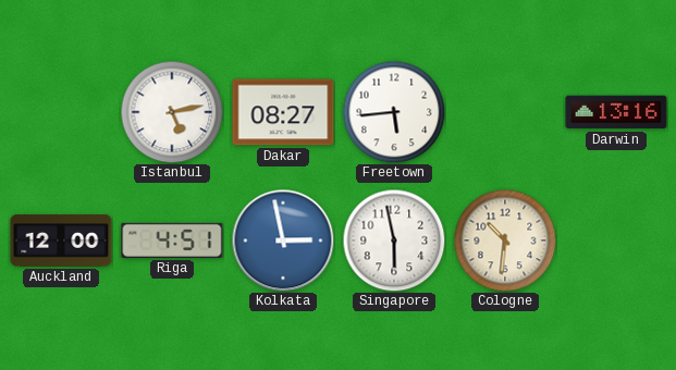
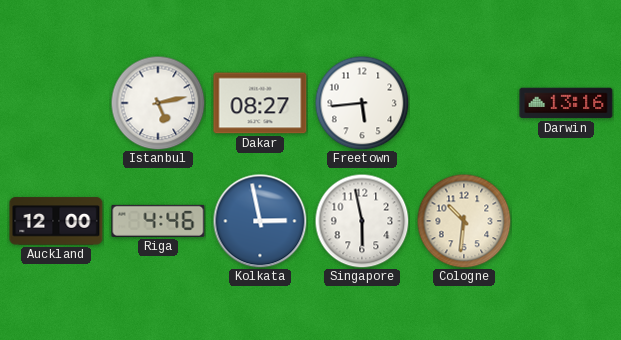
Riga: 4:51 -> 4:46 (158, 221)
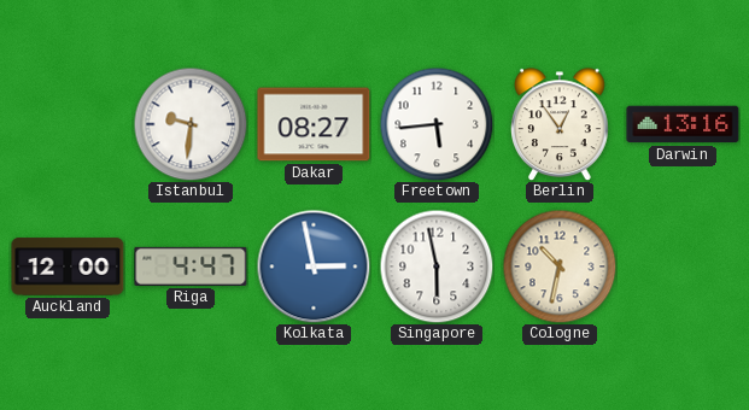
Istanbul: 5:13 -> 9:31 (191, 124)
Berlin: none -> 12:54 (561, 124)
Riga: 4:46 -> 4:47 (191, 266)
Cologne: 10:31 -> 10:32 (560, 266)
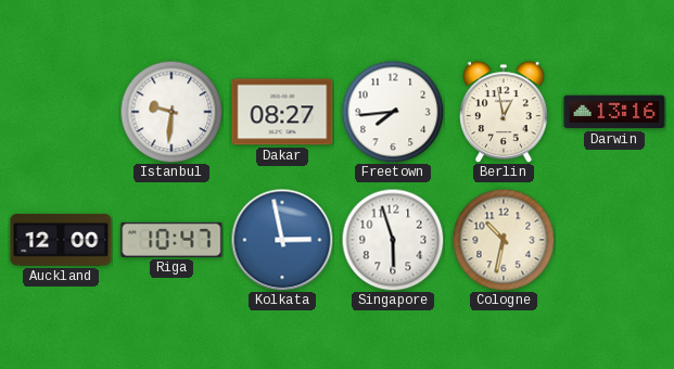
Freetown: 5:44 -> 7:44 (393, 112)
Berlin: 12:54 -> 12:58 (505, 112)
Riga: 4:47 -> 10:47 (171, 240)
Singapore: 5:58 -> 5:57 (393, 240)
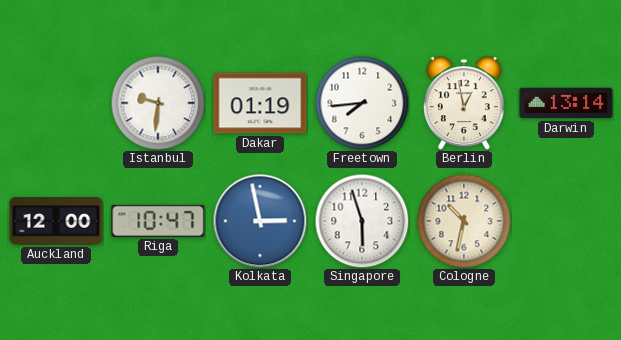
Dakar: 08:27 -> 01:19 (260, 103)
Darwin: 13:16 -> 13:14 (566, 103)
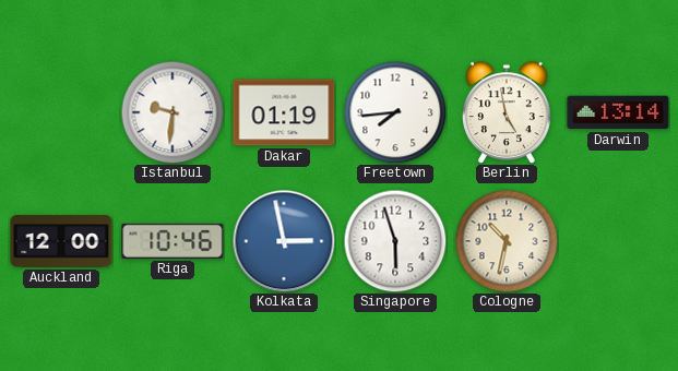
Berlin: 12:58 -> 4:58 (508, 112)
Riga: 10:47 -> 10:46 (173, 241)
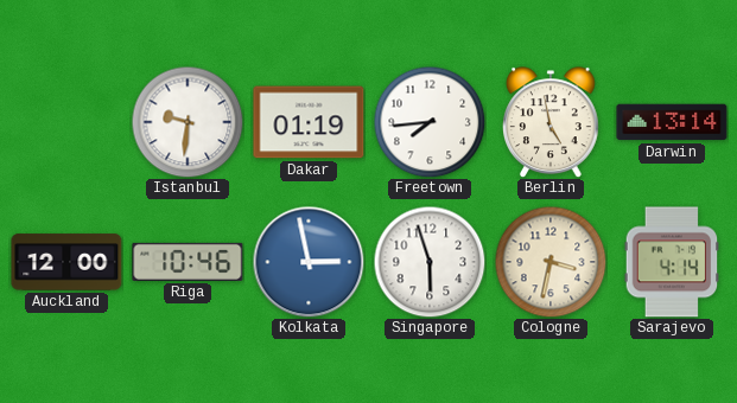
Cologne: 10:32 -> 3:32 (551, 262)
Sarajevo: none -> 4:14 (672, 262)
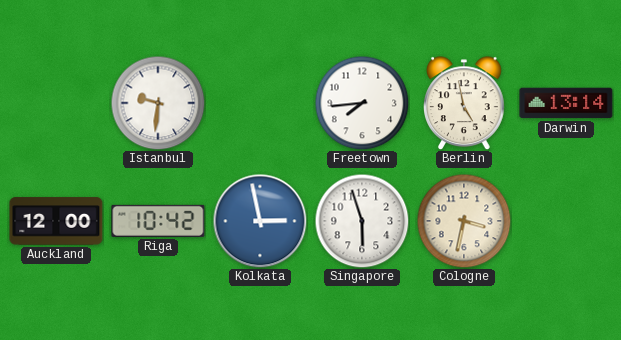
Dakar: 01:19 -> none (309, 122)
Riga: 10:46 -> 10:42 (158, 221)
Sarajevo: 4:14 -> none (672, 262)
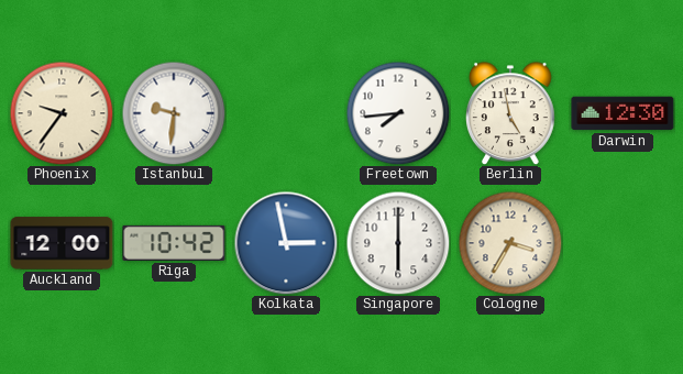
Phoenix: none -> 9:36 (62, 113)
Darwin: 13:14 -> 12:30 (623, 113)
Singapore: 5:57 -> 6:00 (398, 243)
Cologne: 3:32 -> 3:35 (510, 243)
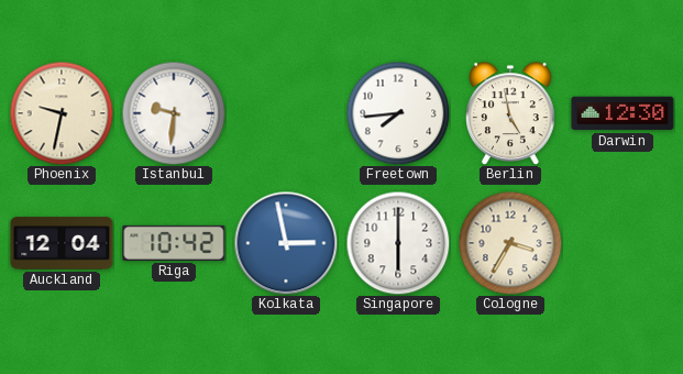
Phoenix: 9:36 -> 9:32 (62, 113)
Auckland: 12:00 -> 12:04 (62, 243)
